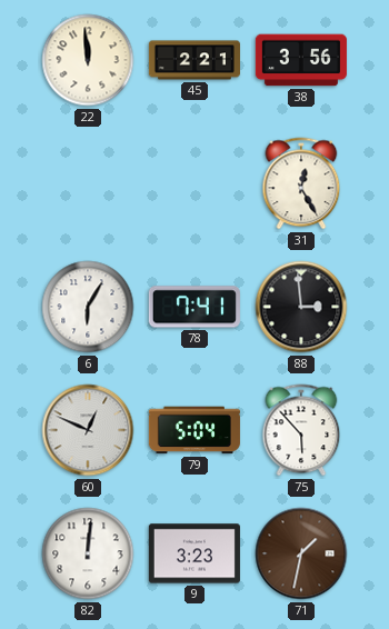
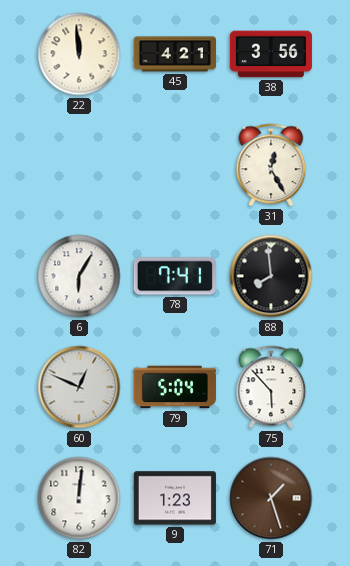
45: 2:21 -> 4:21 (175, 54)
88: 2:59 -> 7:59 (271, 276)
9: 3:23 -> 1:23 (175, 498)
71: 1:32 -> 1:27 (271, 498)
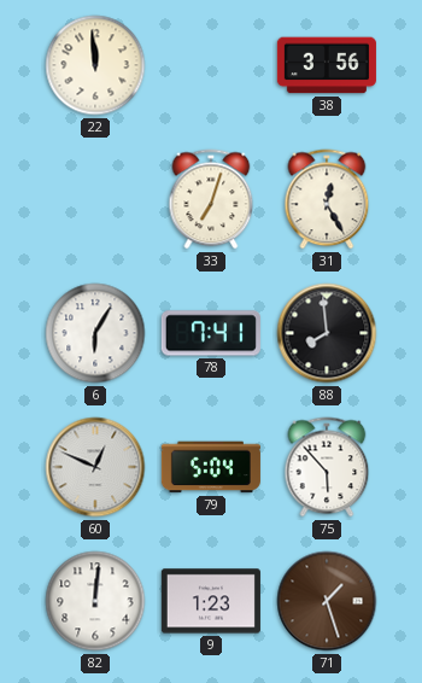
45: 4:21 -> none (175, 54)
33: none -> 7:03 (211, 199)
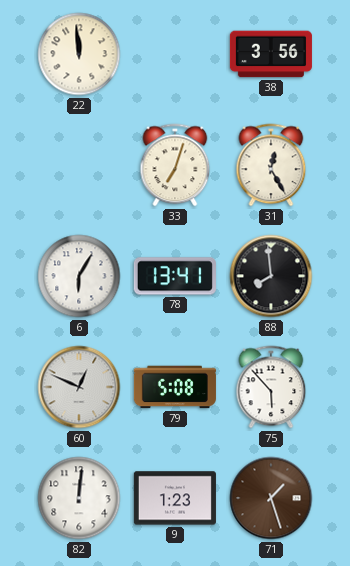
78: 7:41 -> 13:41 (175, 276)
79: 5:04 -> 5:08 (175, 387)
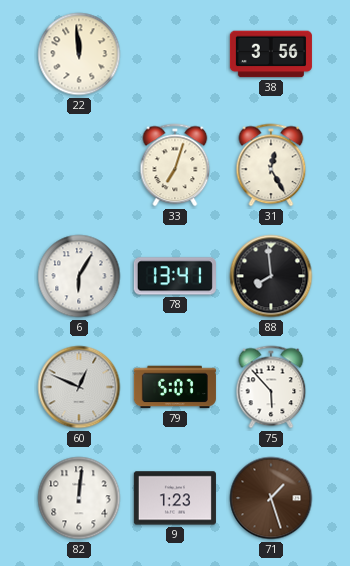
79: 5:08 -> 5:07 (175, 387)
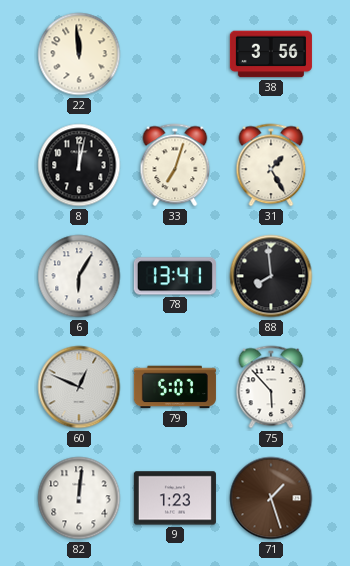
8: none -> 12:02 (79, 165)
31: 12:25 -> 1:25 (271, 165)
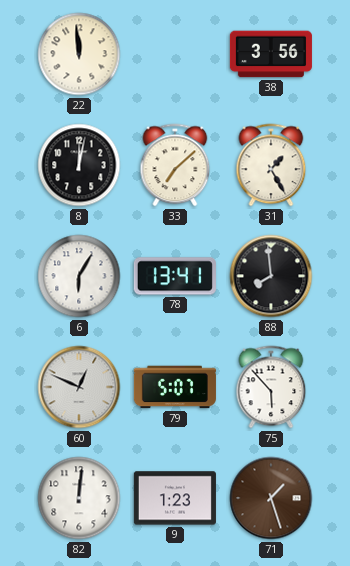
33: 7:03 -> 7:08 (175, 165)
